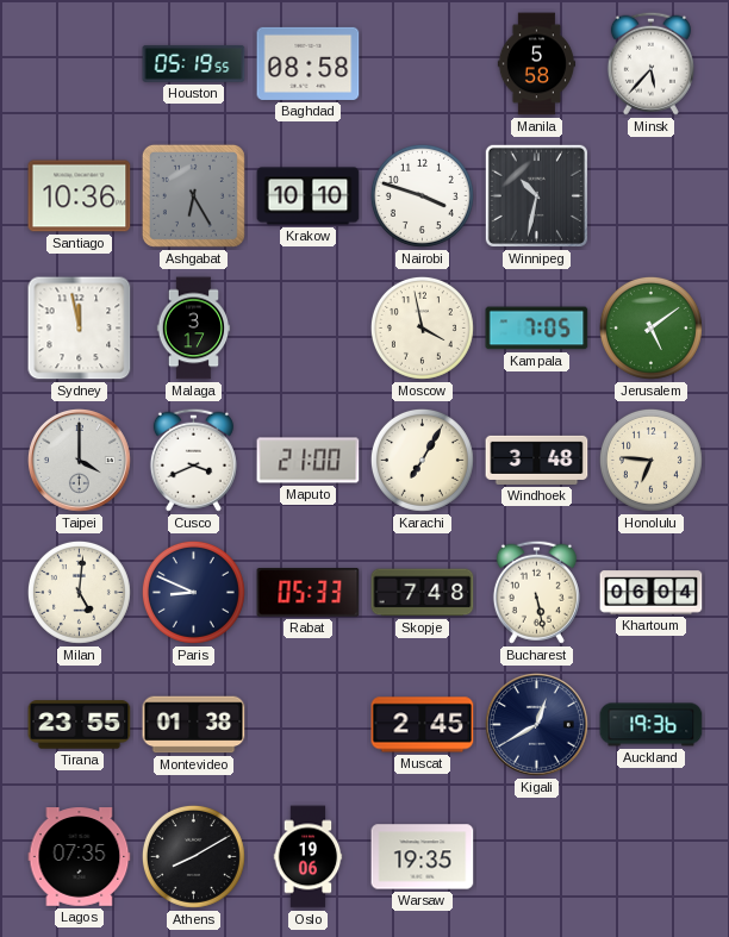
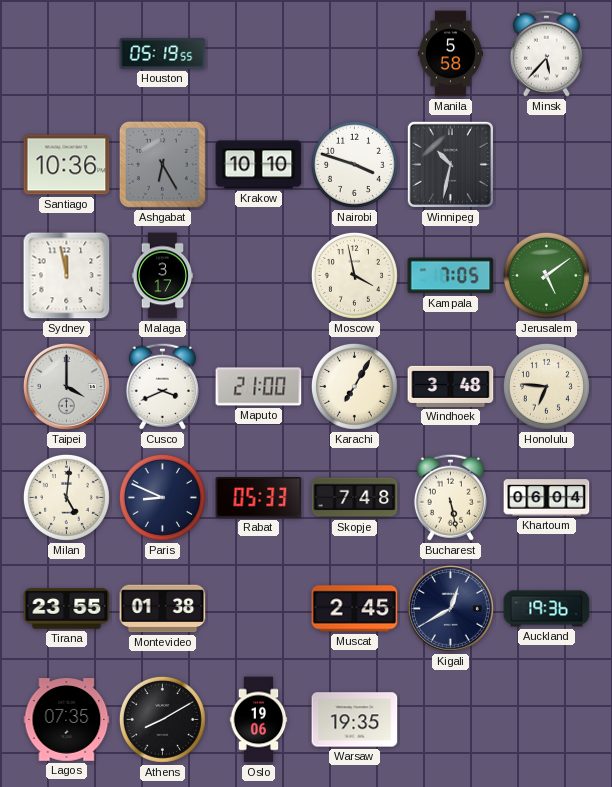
Baghdad: 08:58 -> none (309, 63)
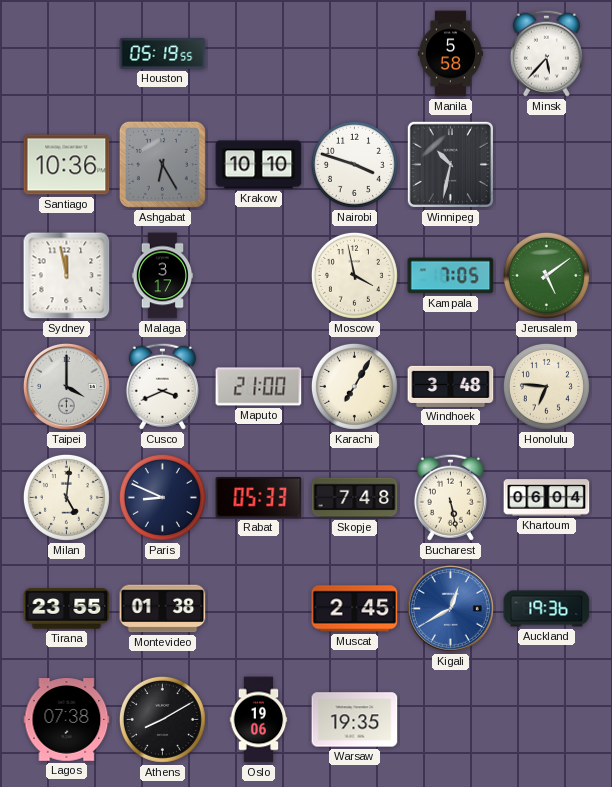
Kigali dial: navy -> blue (450, 608)
Lagos: 07:35 -> 07:38 (67, 720)
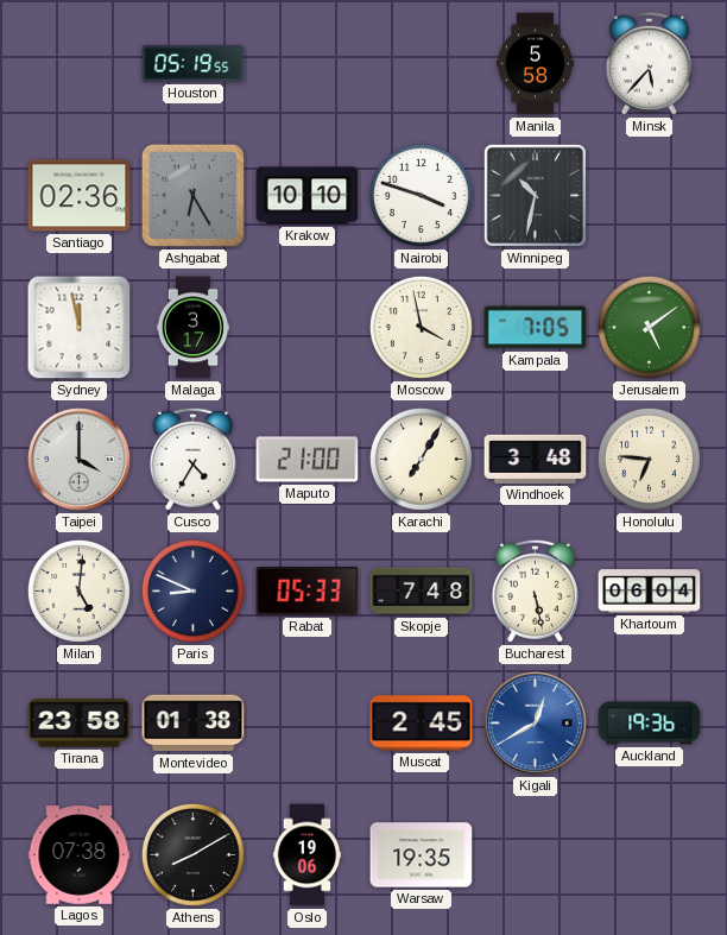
Santiago: 10:36 -> 02:36 (80, 196)
Cusco: 3:41 -> 4:35 (192, 459)
Tirana: 23:55 -> 23:58 (80, 724)
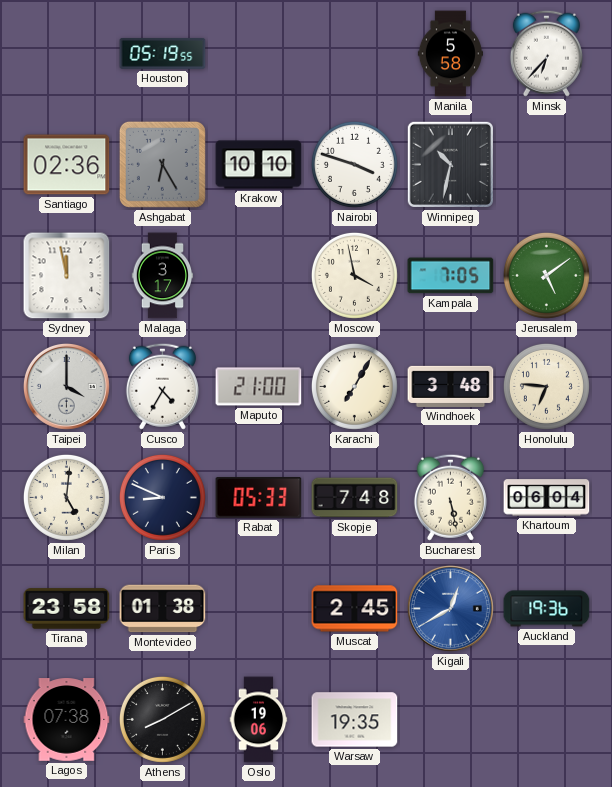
Minsk: 5:37 -> 6:37 (546, 53)
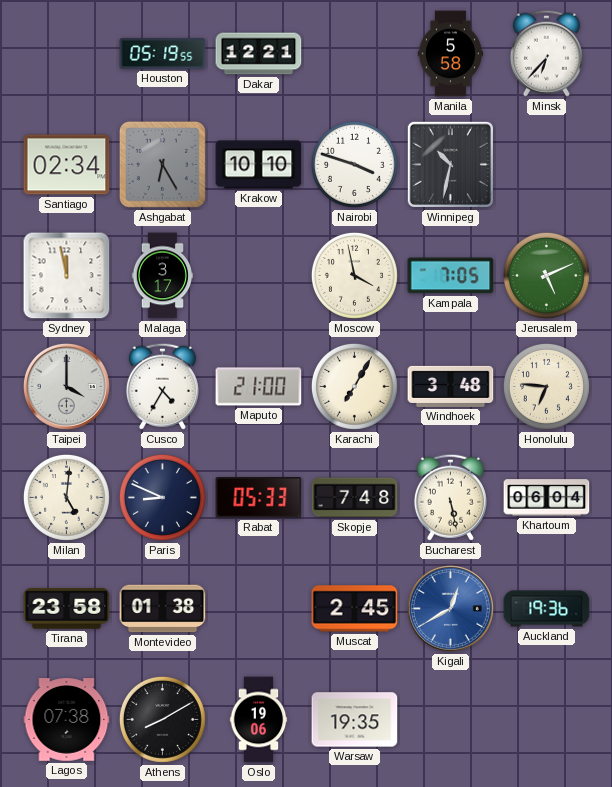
Dakar: none -> 12:21 (259, 54)
Santiago: 02:36 -> 02:34 (67, 165)
Jerusalem: 5:09 -> 5:11 (546, 275)
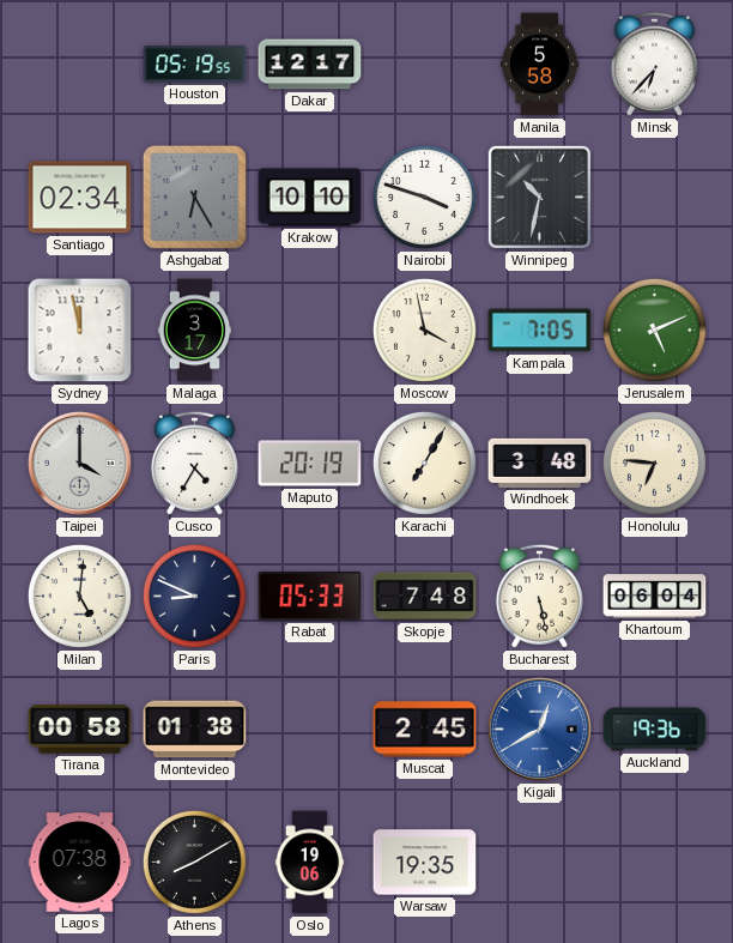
Dakar: 12:21 -> 12:17 (310, 65)
Maputo: 21:00 -> 20:19 (310, 464)
Tirana: 23:58 -> 00:58 (80, 730)
